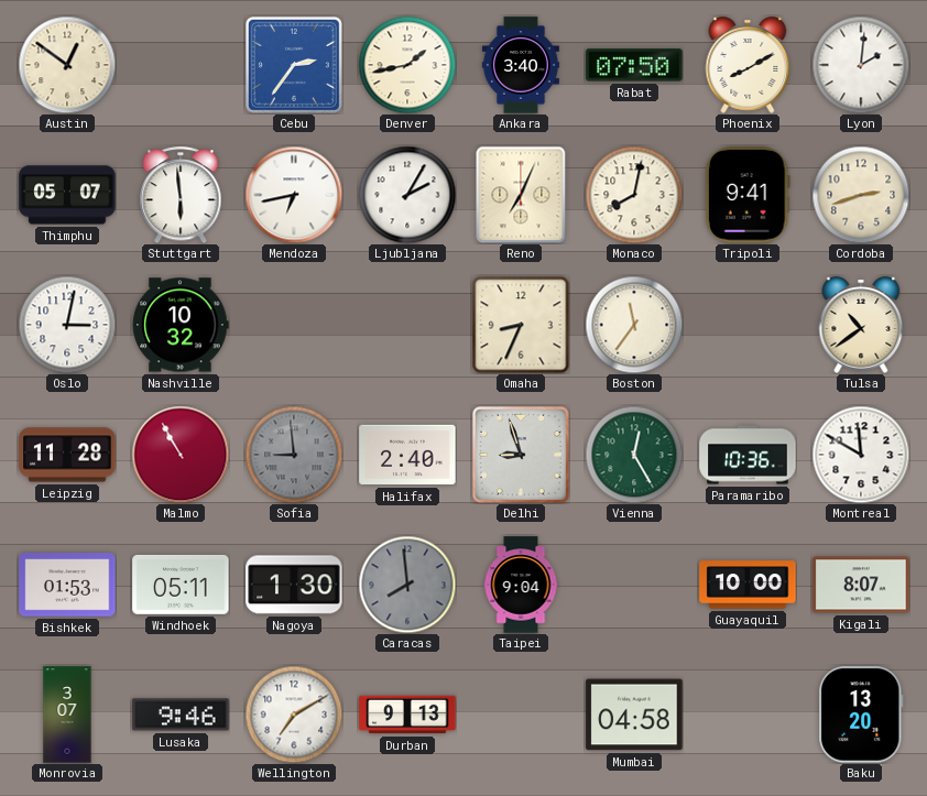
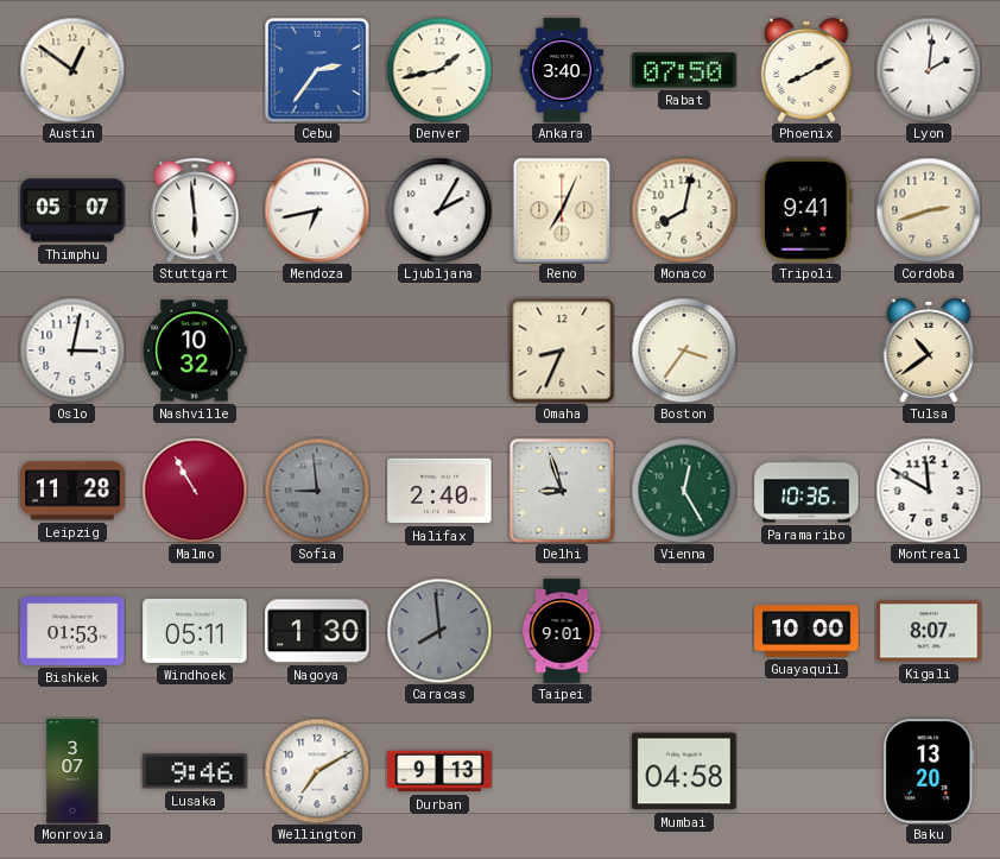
Boston: 11:36 -> 3:36 (684, 350)
Taipei: 9:04 -> 9:01 (562, 631)
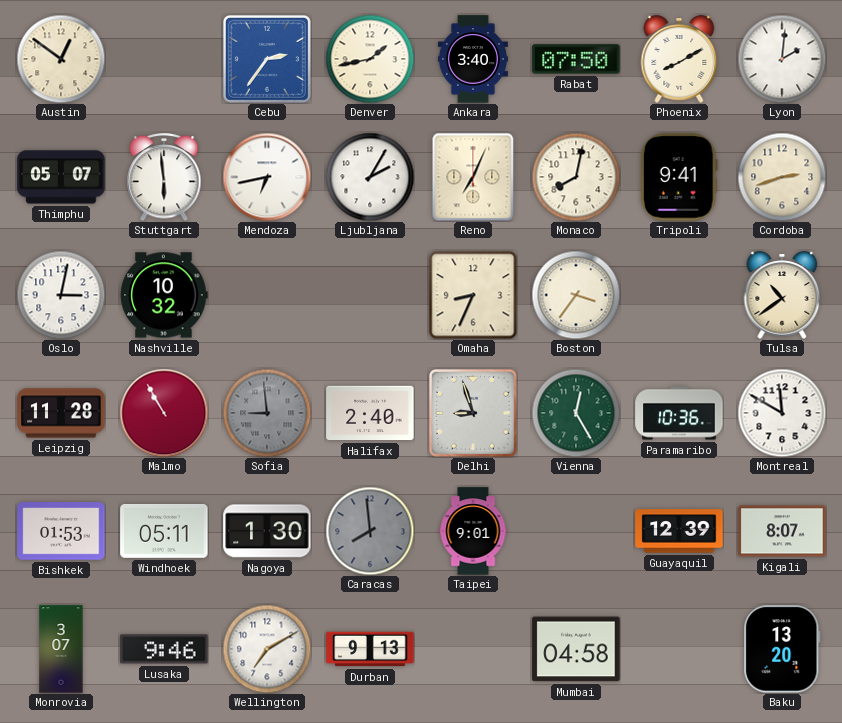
Guayaquil: 10:00 -> 12:39 (679, 531)
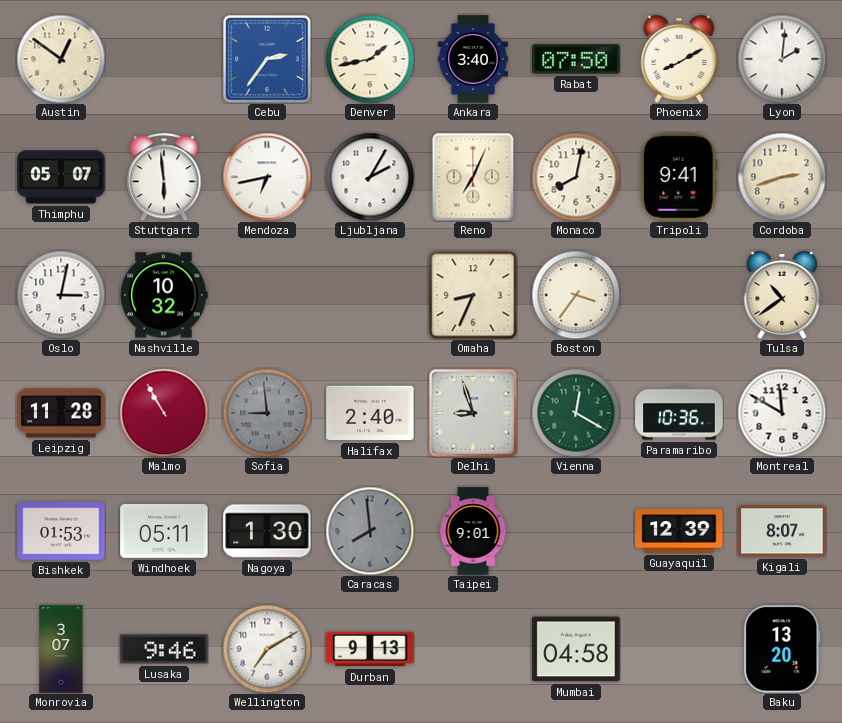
Vienna: 12:25 -> 12:20 (576, 413)
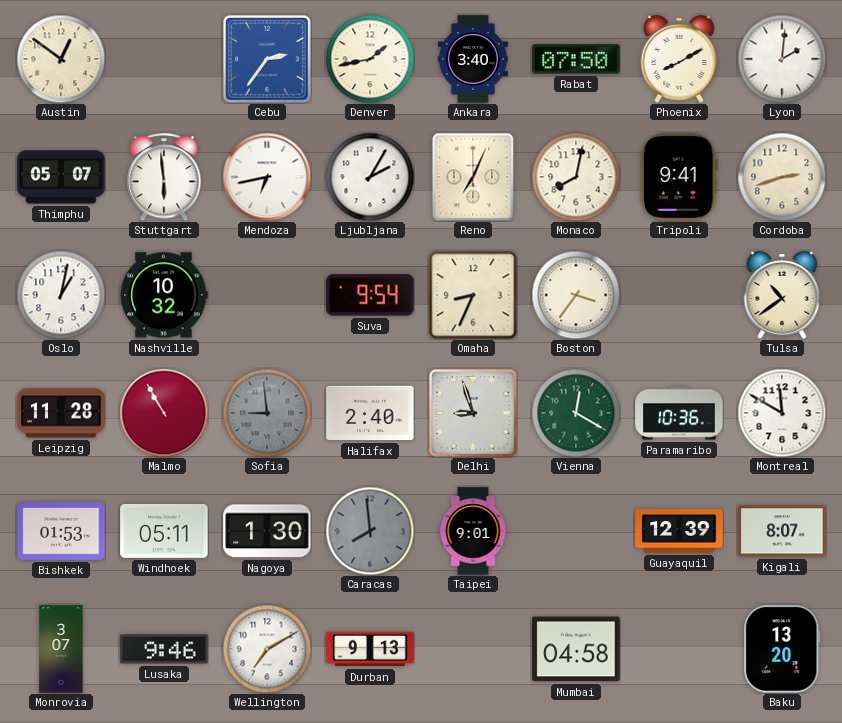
Oslo: 3:02 -> 1:02 (61, 295)
Suva: none -> 9:54 (370, 295)
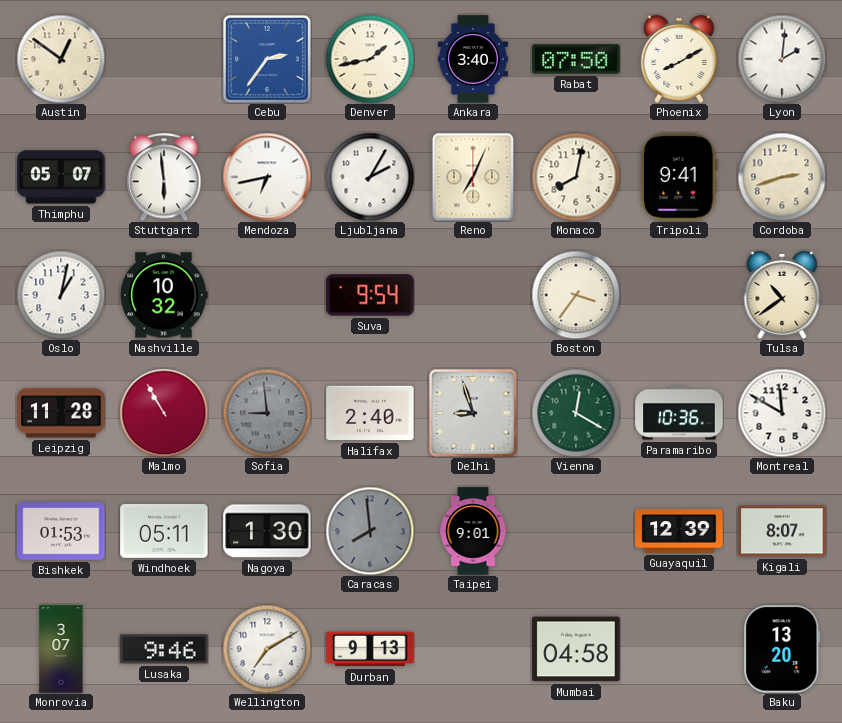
Omaha: 8:34 -> none (473, 295)
